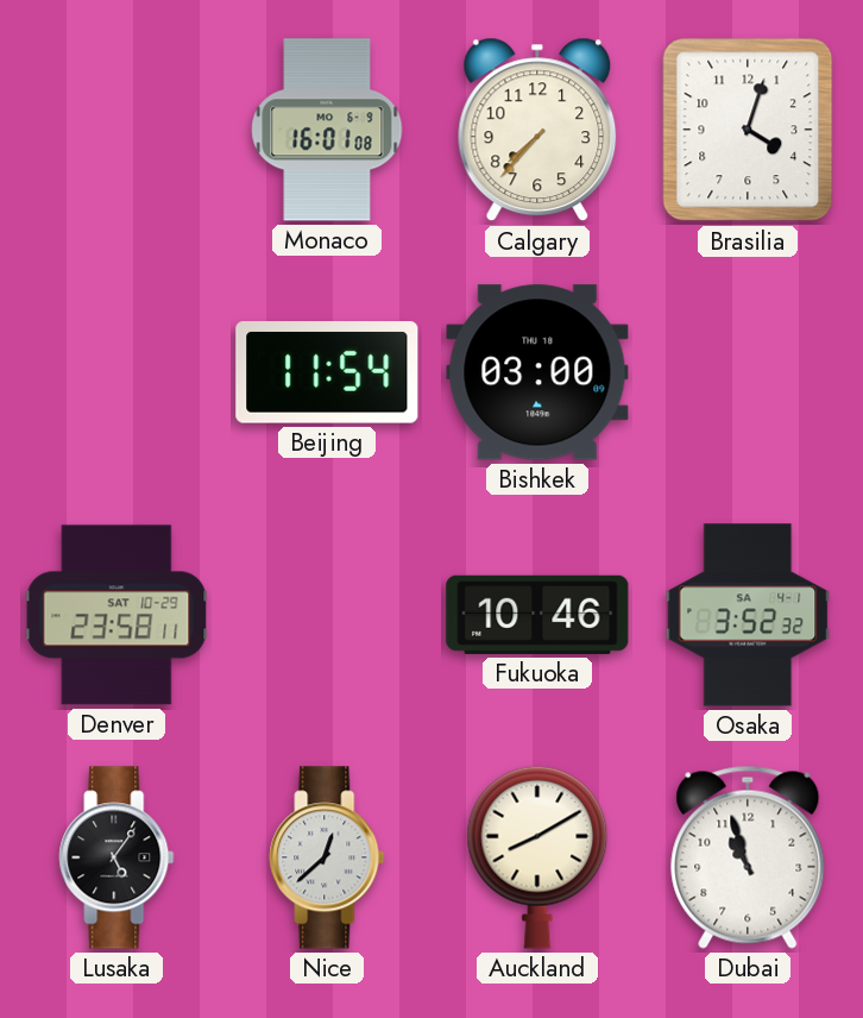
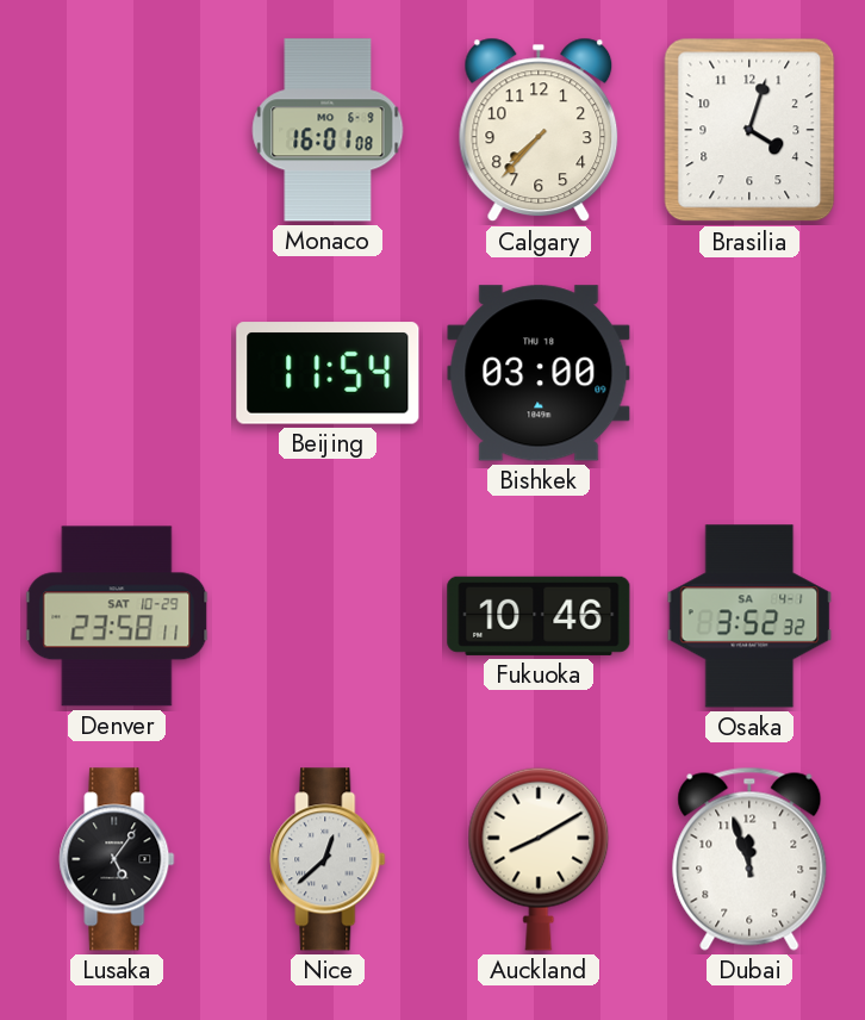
Dubai: 10:57 -> 11:57 (749, 859)
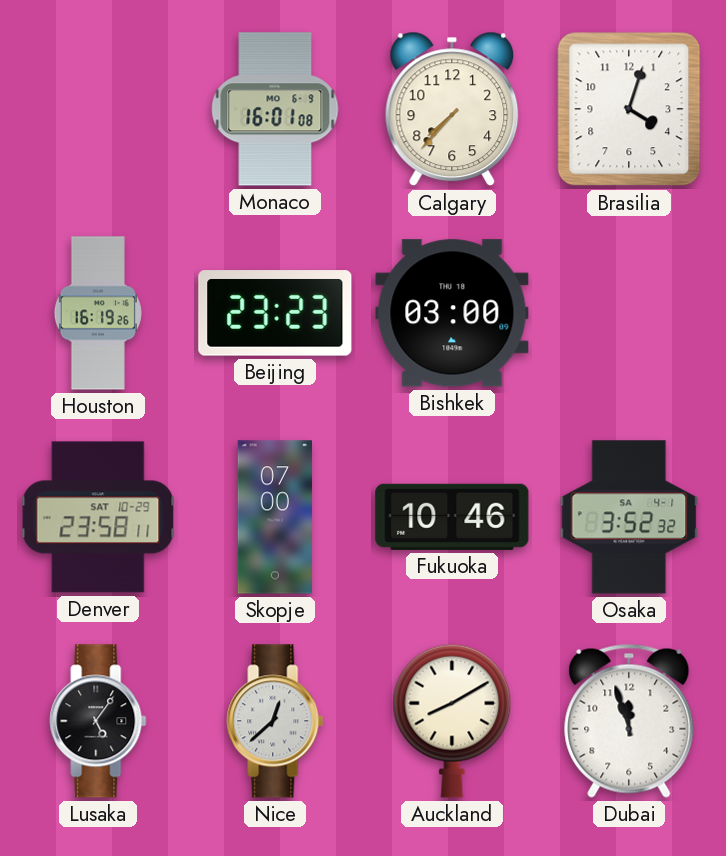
Houston: none -> 16:19 (98, 313)
Beijing: 11:54 -> 23:23 (275, 313)
Skopje: none -> 07:00 (274, 517)
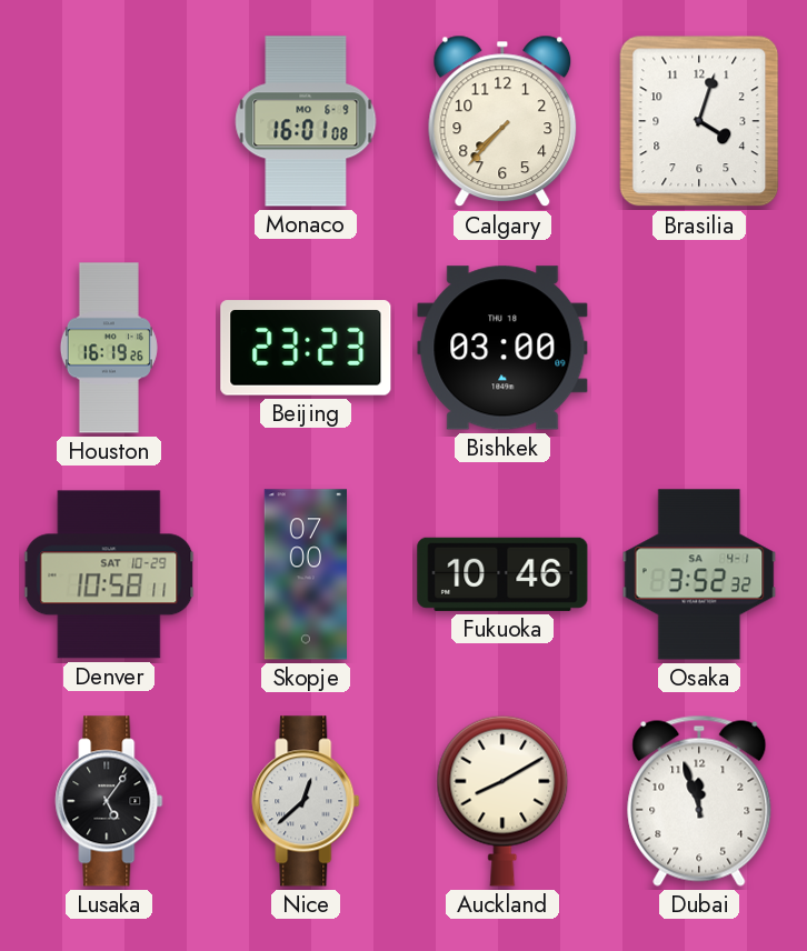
Denver: 23:58 -> 10:58 (109, 574)
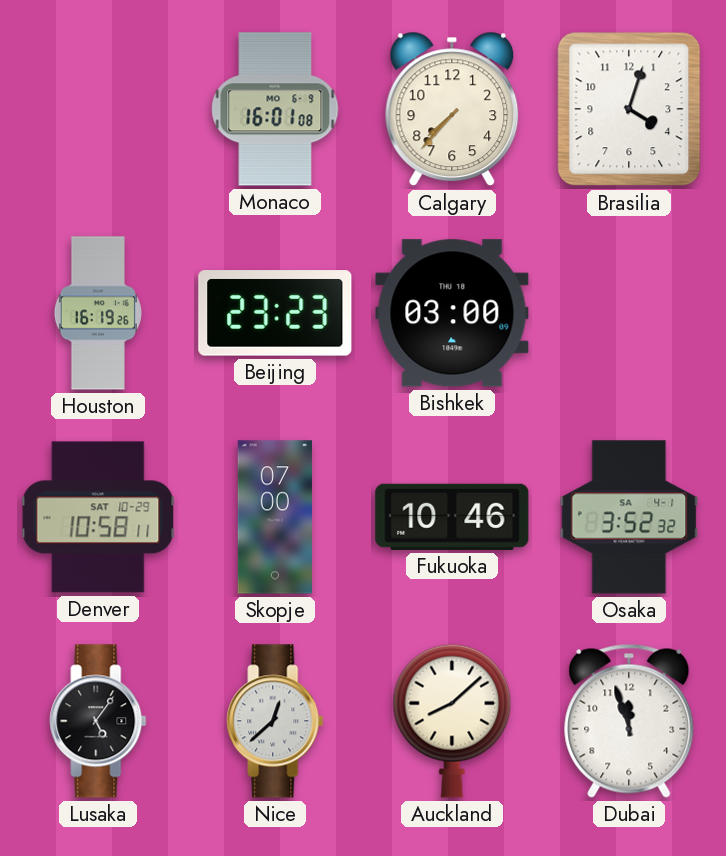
Auckland: 8:10 -> 8:08 (452, 721)
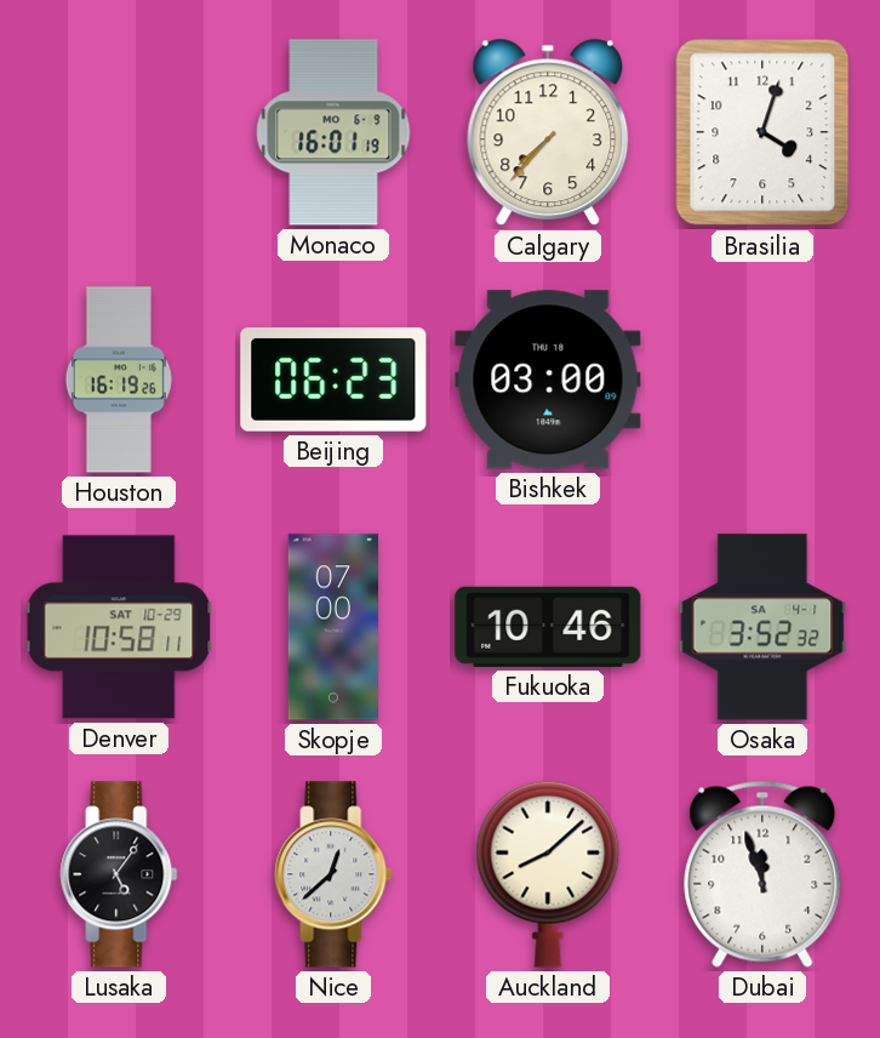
Monaco: 16:01:08 -> 16:01:19 (333, 132)
Beijing: 23:23 -> 06:23 (333, 380)
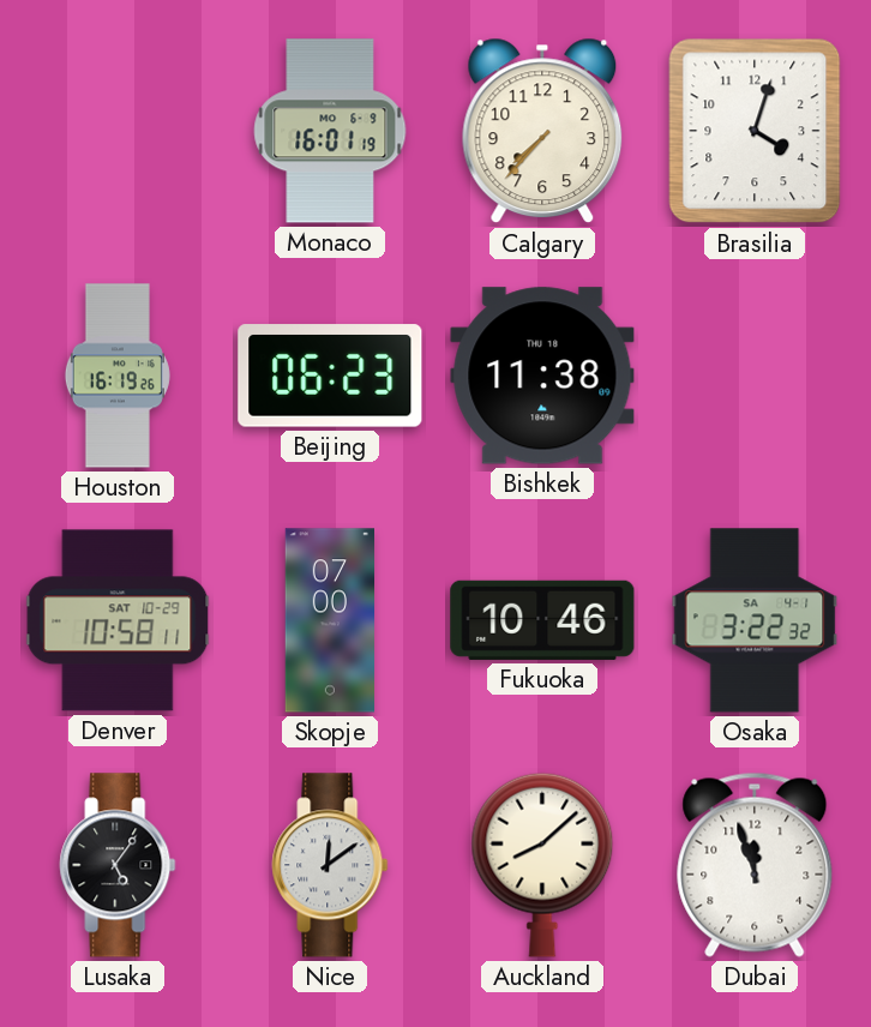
Bishkek: 03:00 -> 11:38 (542, 376)
Osaka: 3:52 -> 3:22 (755, 620)
Nice: 12:38 -> 12:09 (330, 865)
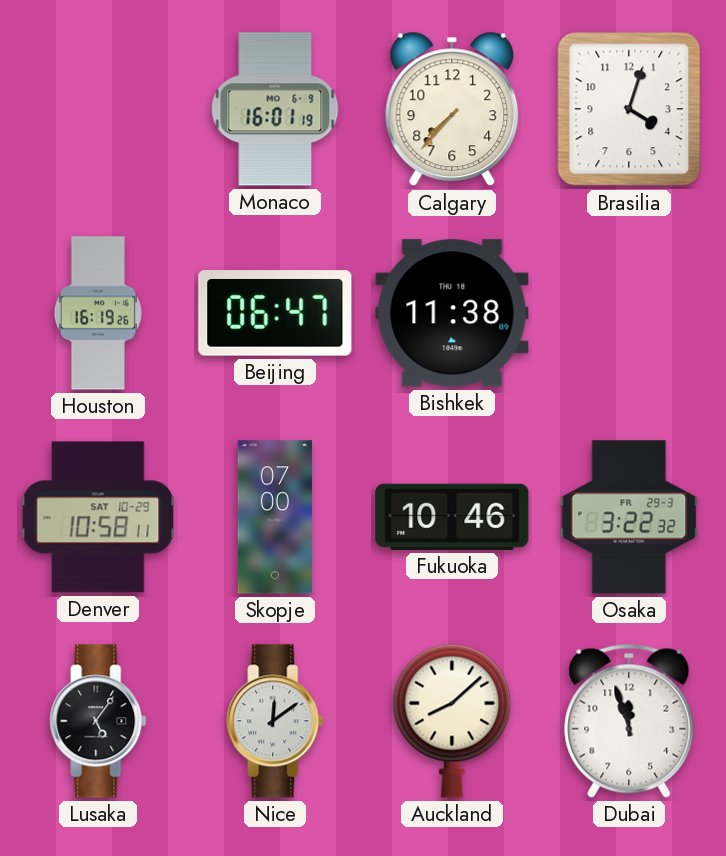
Beijing: 06:23 -> 06:47 (275, 313)
Osaka date: SA 4-1 -> FR 29-3 (629, 517)
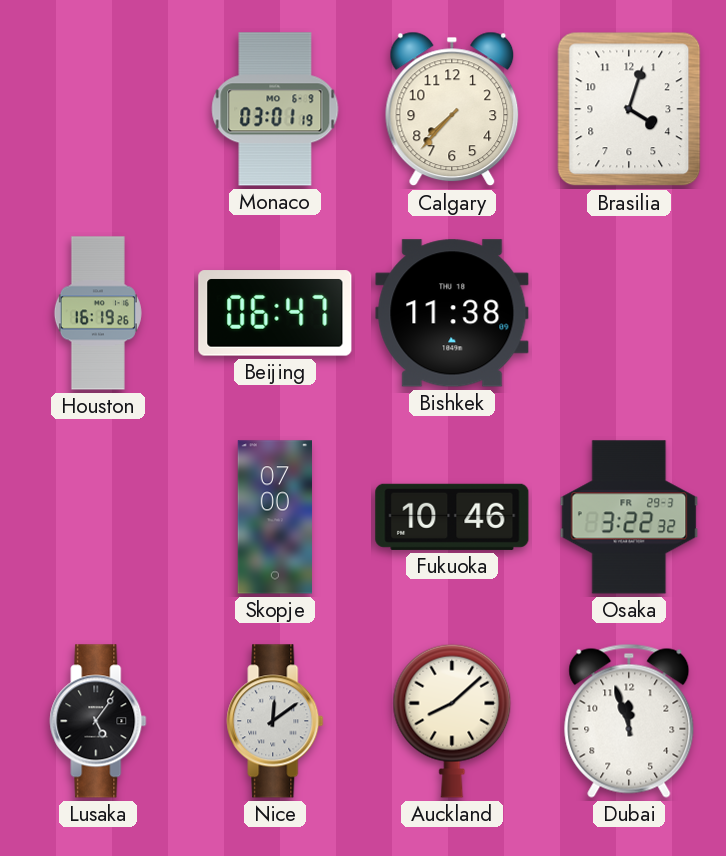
Monaco: 16:01 -> 03:01 (275, 109)
Denver: 10:58 -> none (98, 517)
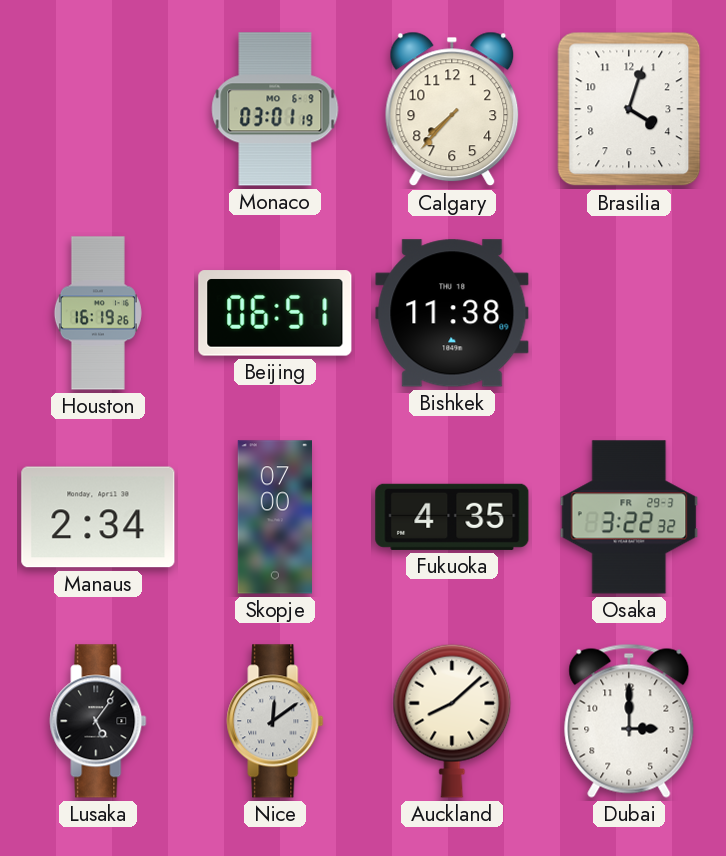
Beijing: 06:47 -> 06:51 (275, 313)
Manaus: none -> 2:34 (98, 517)
Fukuoka: 10:46 -> 4:35 (452, 517)
Dubai: 11:57 -> 3:00 (629, 721)
